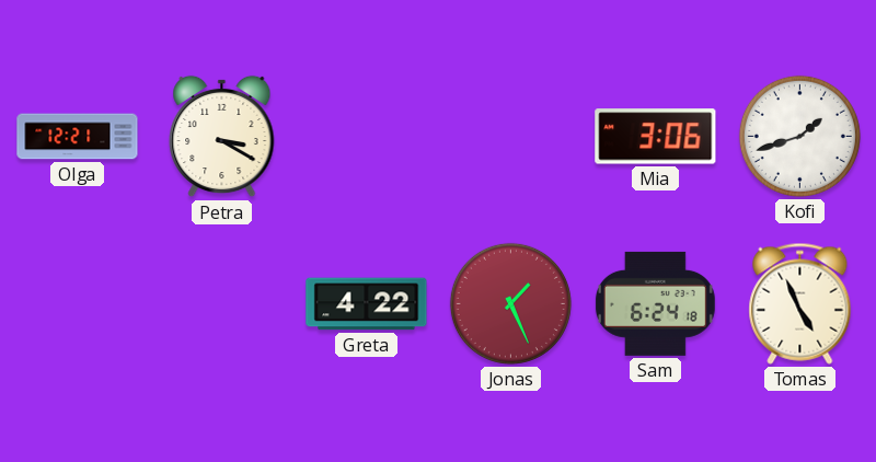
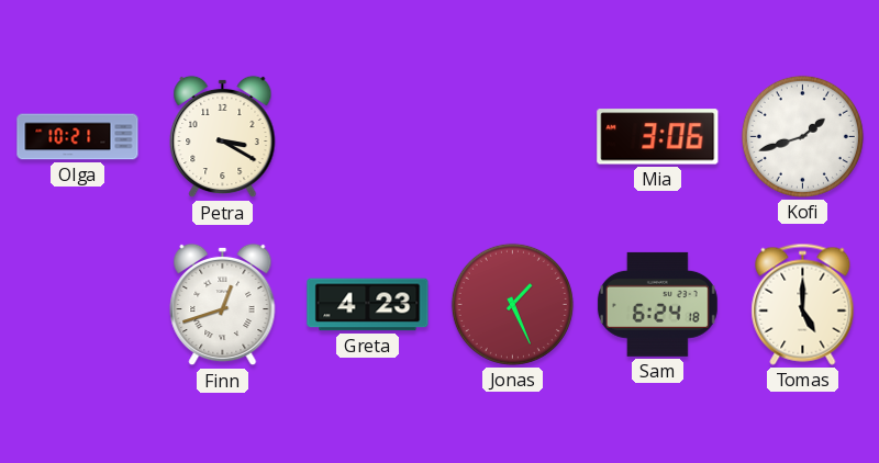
Olga: 12:21 -> 10:21 (78, 137)
Finn: none -> 12:42 (223, 305)
Greta: 4:22 -> 4:23 (368, 305)
Tomas: 4:56 -> 5:00 (803, 304)
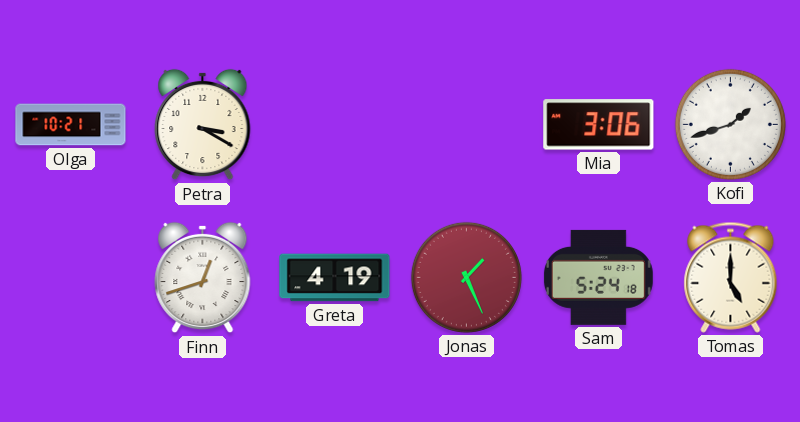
Greta: 4:23 -> 4:19 (335, 278)
Sam: 6:24 -> 5:24 (598, 277)
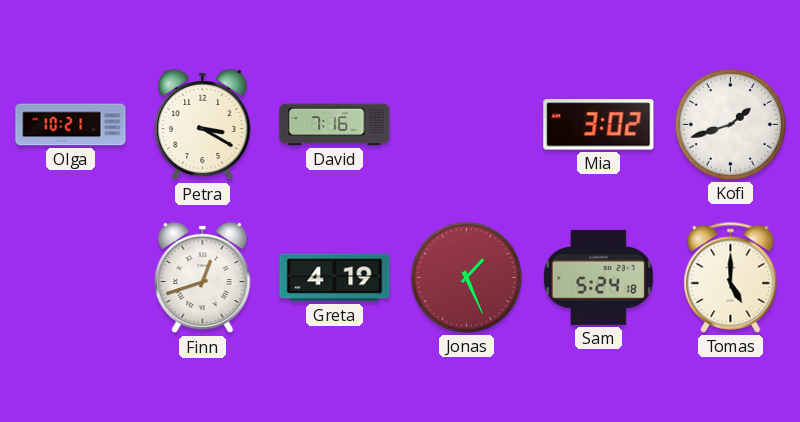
David: none -> 7:16 (335, 125)
Mia: 3:06 -> 3:02 (599, 125)
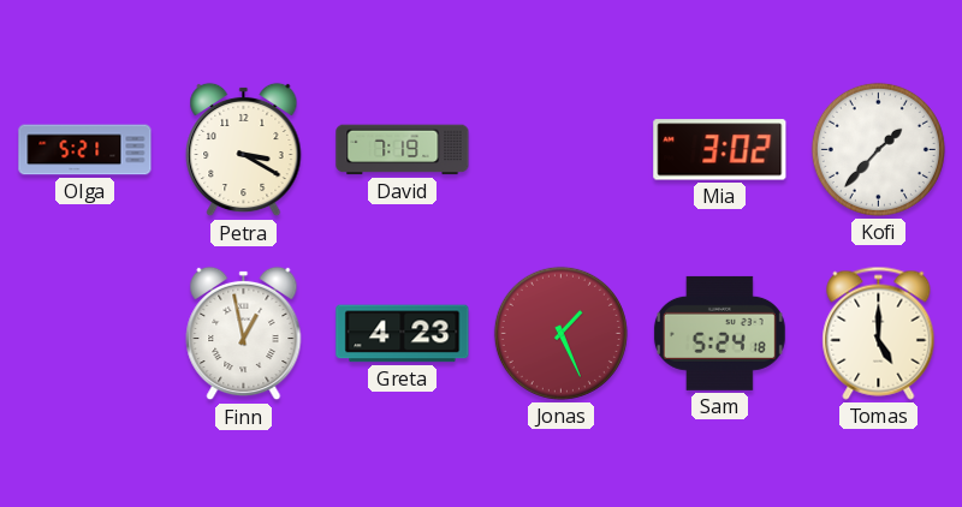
Olga: 10:21 -> 5:21 (85, 150)
David: 7:16 -> 7:19 (403, 150)
Kofi: 1:42 -> 1:37 (878, 149)
Finn: 12:42 -> 12:58 (244, 334)
Greta: 4:19 -> 4:23 (403, 334)
